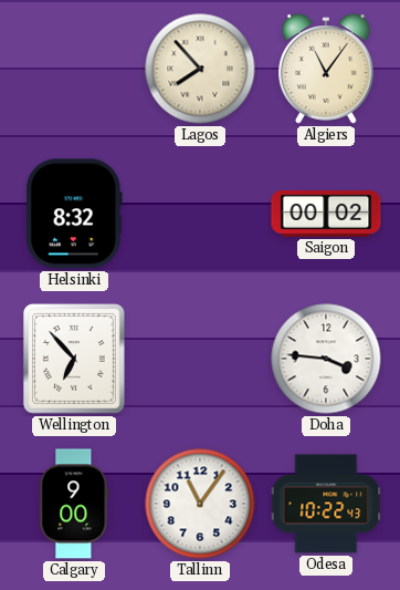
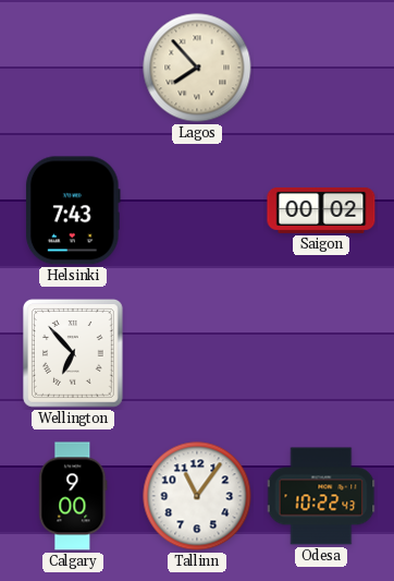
Algiers: 11:06 -> none (326, 69)
Helsinki: 8:32 -> 7:43 (73, 210)
Doha: 3:46 -> none (326, 359)
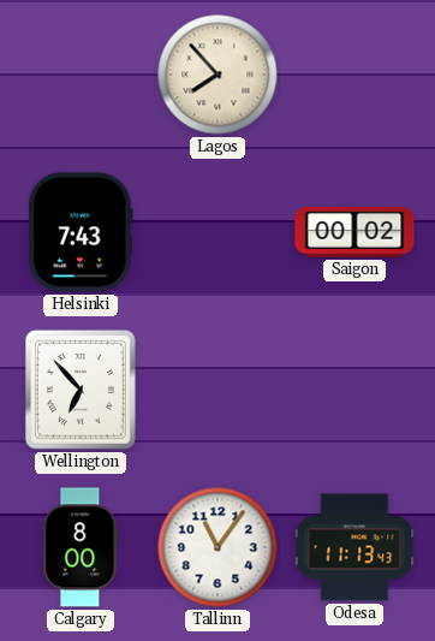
Calgary: 9:00 -> 8:00 (81, 547)
Odesa: 10:22 -> 11:13 (354, 547)
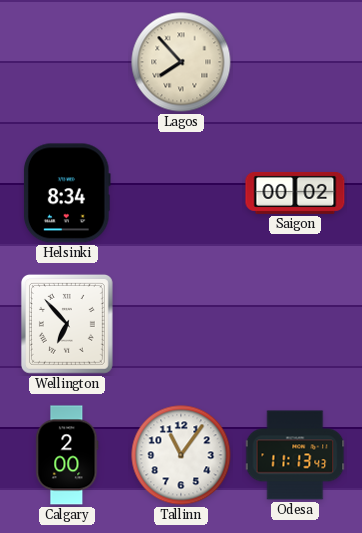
Helsinki: 7:43 -> 8:34 (67, 193)
Calgary: 8:00 -> 2:00 (67, 455)
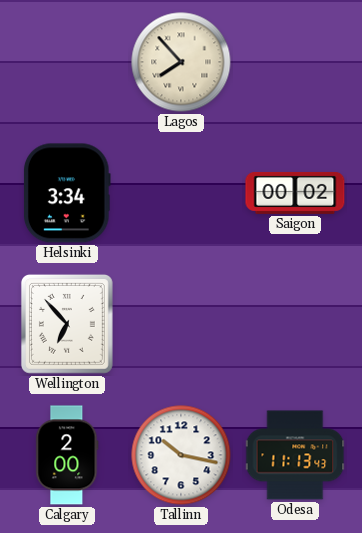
Helsinki: 8:34 -> 3:34 (67, 193)
Tallinn: 11:06 -> 10:17 (181, 455)
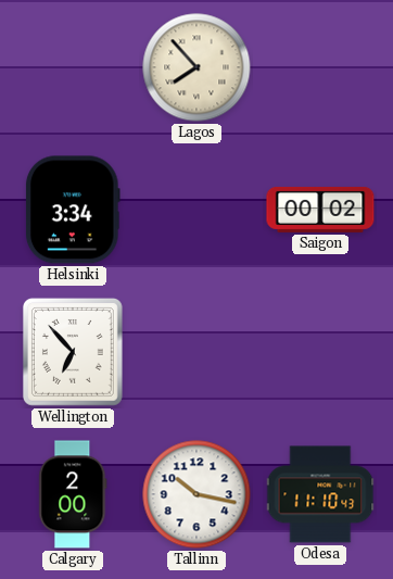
Odesa: 11:13 -> 11:10 (320, 494)
